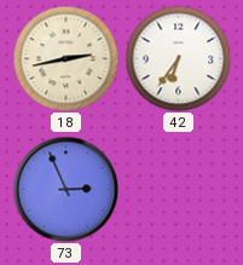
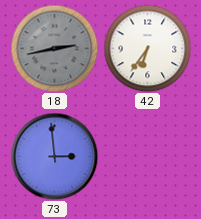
18 dial: cream -> grey (54, 48)
73: 2:56 -> 2:59 (54, 156)
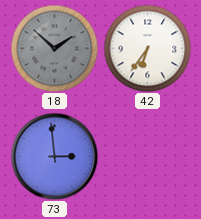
18: 2:43 -> 1:52 (54, 48)
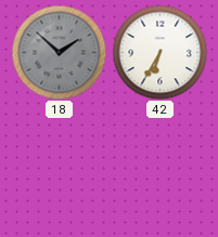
42: 6:36 -> 6:35 (159, 52)
73: 2:59 -> none (54, 156)
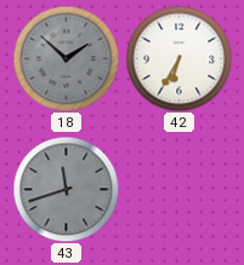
43: none -> 11:42 (66, 189)
